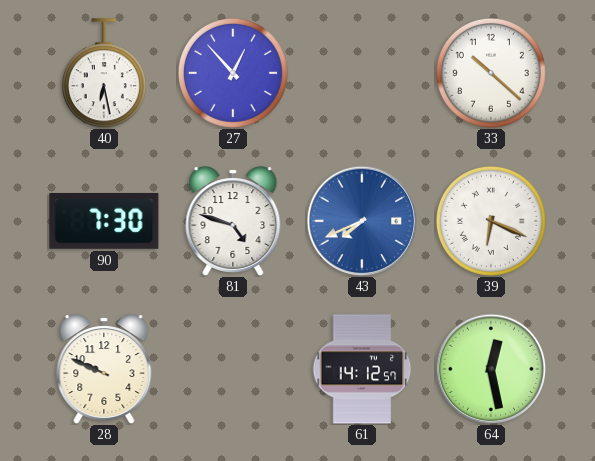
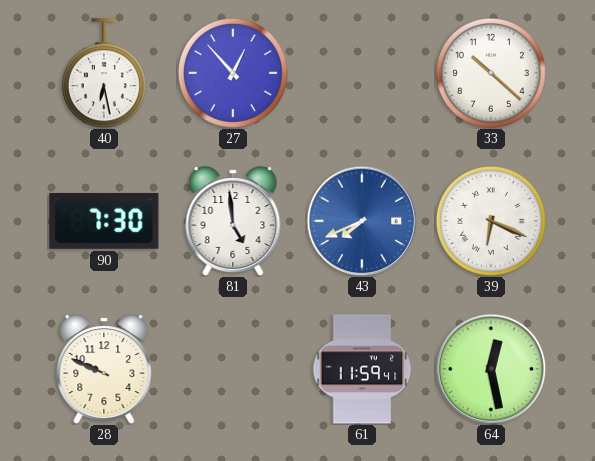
81: 4:48 -> 4:59 (233, 221)
61: 14:12 -> 11:59 (362, 369)
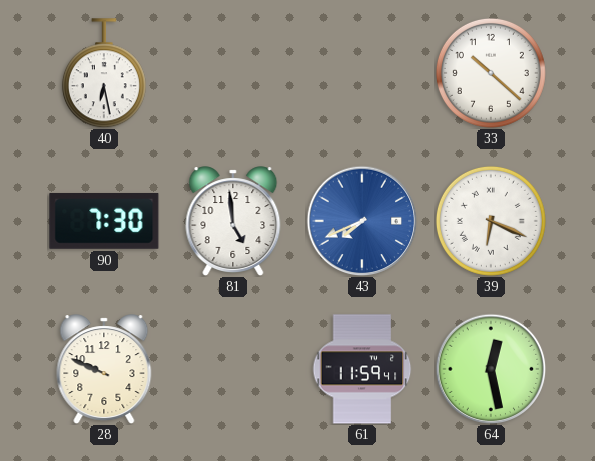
27: 12:53 -> none (233, 73)
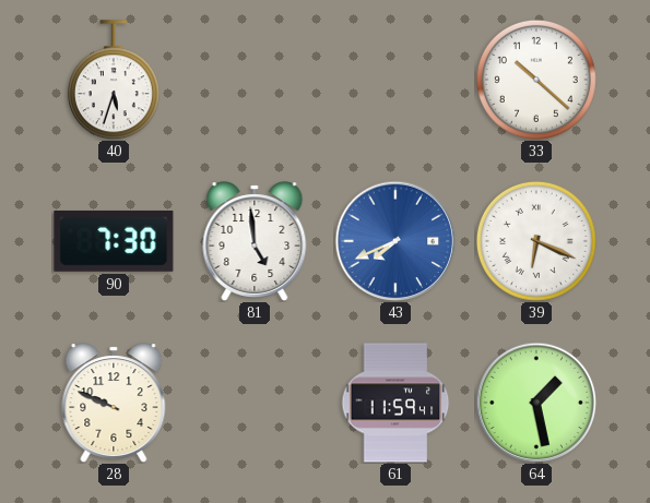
40: 6:28 -> 5:33 (114, 80)
64: 12:28 -> 1:28 (536, 403)
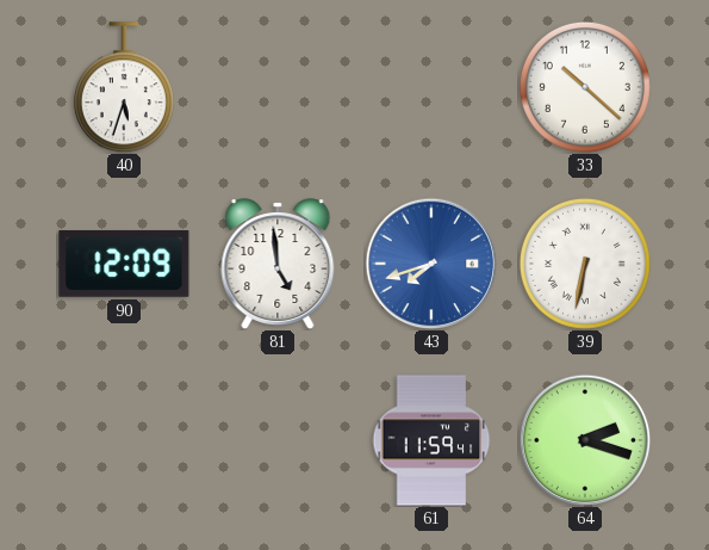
90: 7:30 -> 12:09 (124, 264)
43: 7:41 -> 7:42 (431, 264)
39: 6:19 -> 6:32 (585, 264)
28: 9:49 -> none (114, 403)
64: 1:28 -> 2:18 (585, 440)
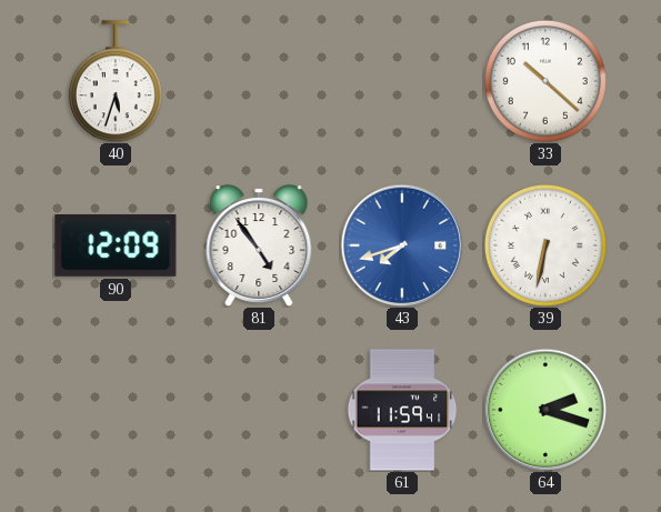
81: 4:59 -> 4:54 (259, 245)
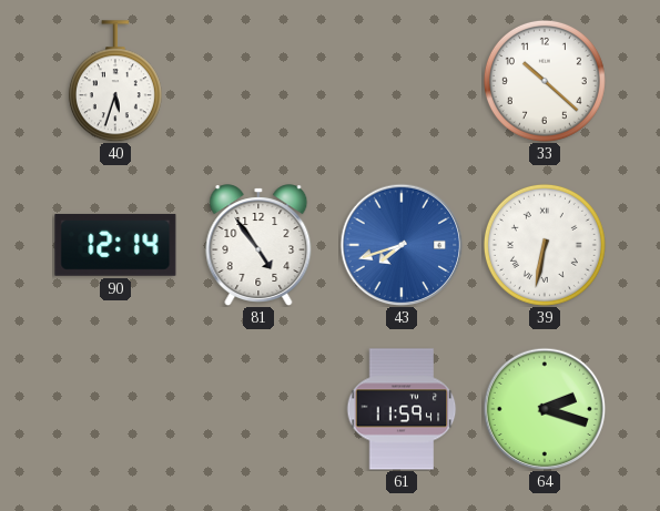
90: 12:09 -> 12:14 (115, 245)
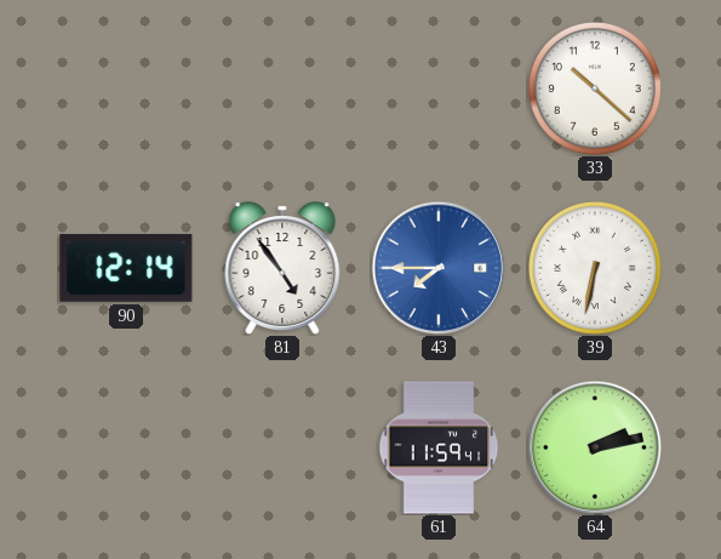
40: 5:33 -> none (115, 81)
43: 7:42 -> 7:45 (439, 268)
64: 2:18 -> 2:13 (595, 447)
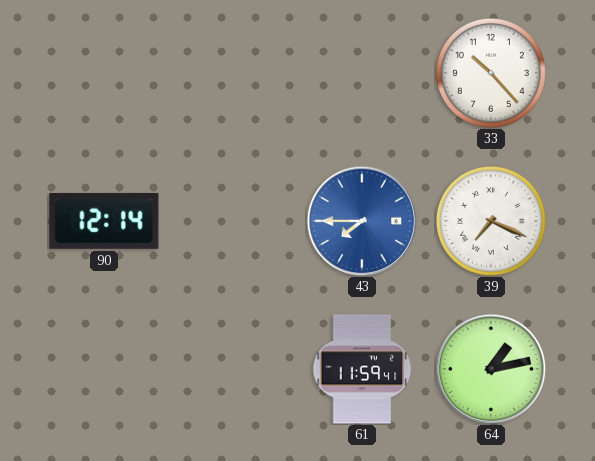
33: 10:22 -> 10:23 (491, 73)
81: 4:54 -> none (282, 268)
39: 6:32 -> 7:19 (491, 221)
64: 2:13 -> 1:13 (491, 369)
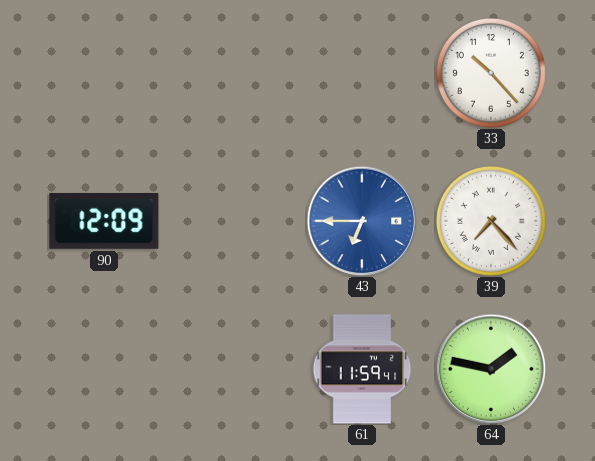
90: 12:14 -> 12:09 (104, 221)
43: 7:45 -> 6:45 (362, 221)
39: 7:19 -> 7:23 (491, 221)
64: 1:13 -> 1:47 (491, 369)
